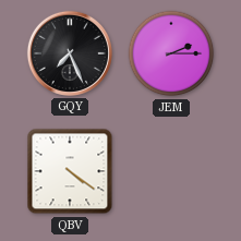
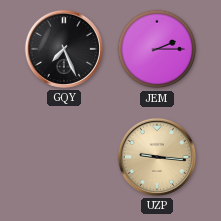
QBV: 4:21 -> none (70, 171)
UZP: none -> 9:16 (157, 157)
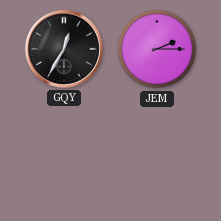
GQY: 7:26 -> 12:35 (64, 49)
UZP: 9:16 -> none (157, 157)
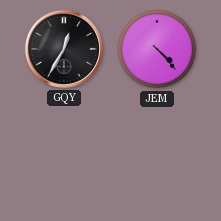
JEM: 2:15 -> 4:23 (157, 49)
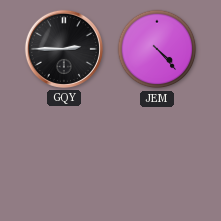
GQY: 12:35 -> 2:45 (64, 49)
